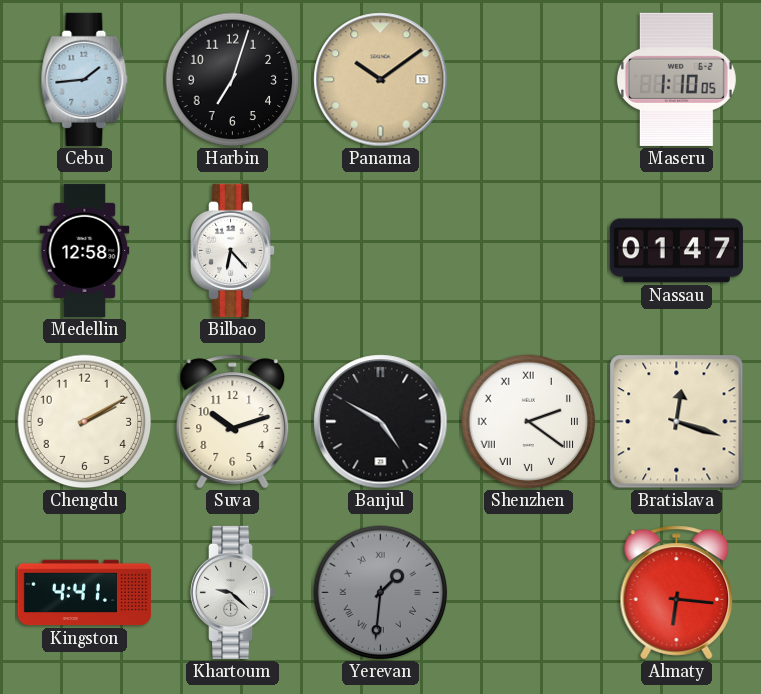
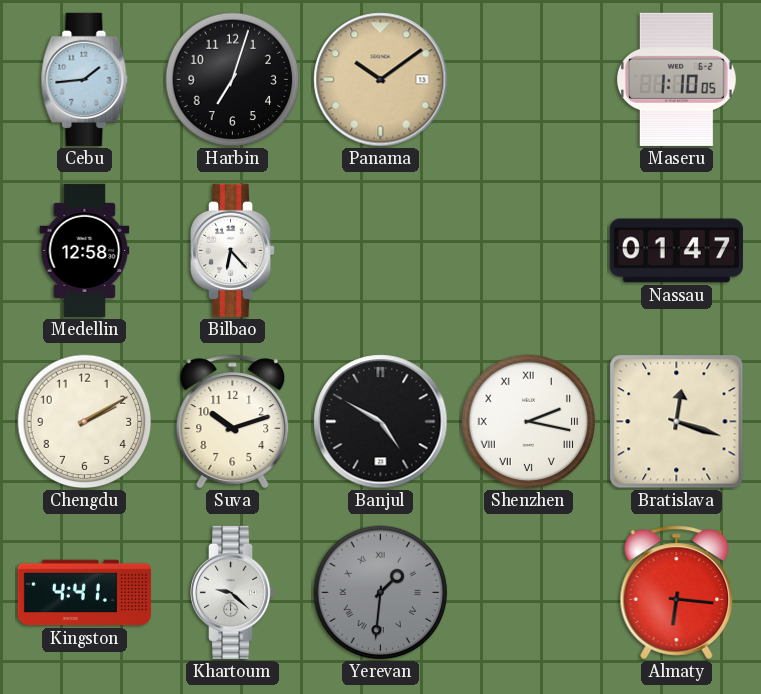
Shenzhen: 2:21 -> 2:17 (529, 422)
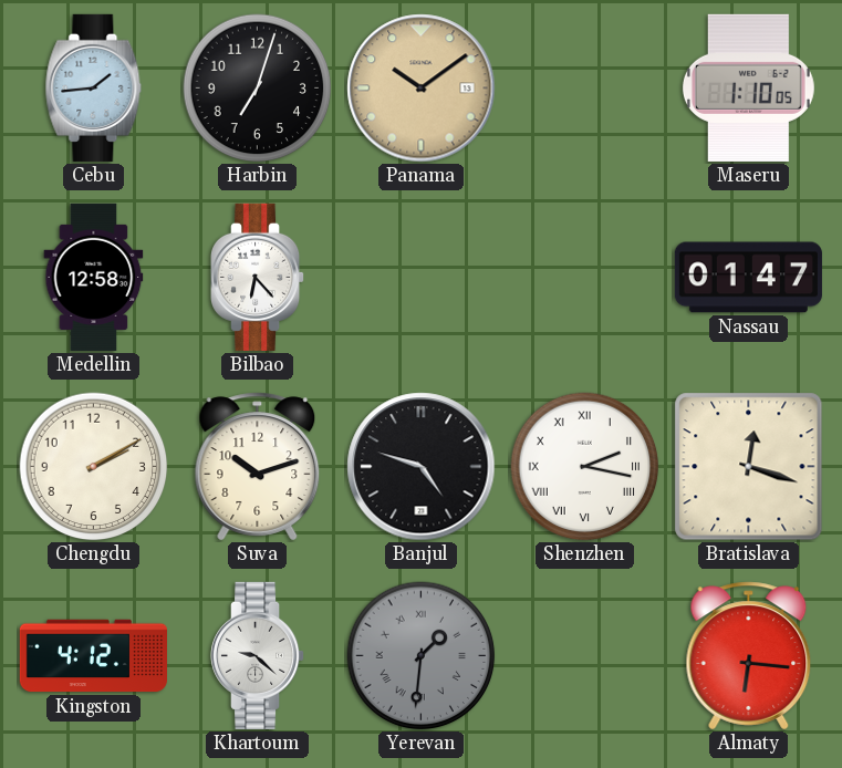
Banjul: 4:50 -> 4:48 (422, 467)
Kingston: 4:41 -> 4:12 (93, 656)
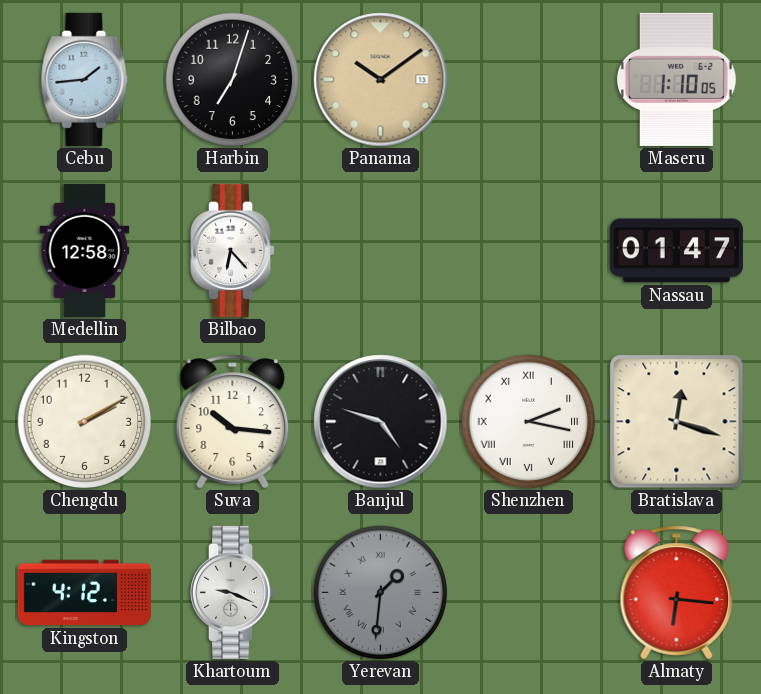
Suva: 10:12 -> 10:16 (233, 422)
Khartoum: 9:22 -> 9:19 (234, 592)
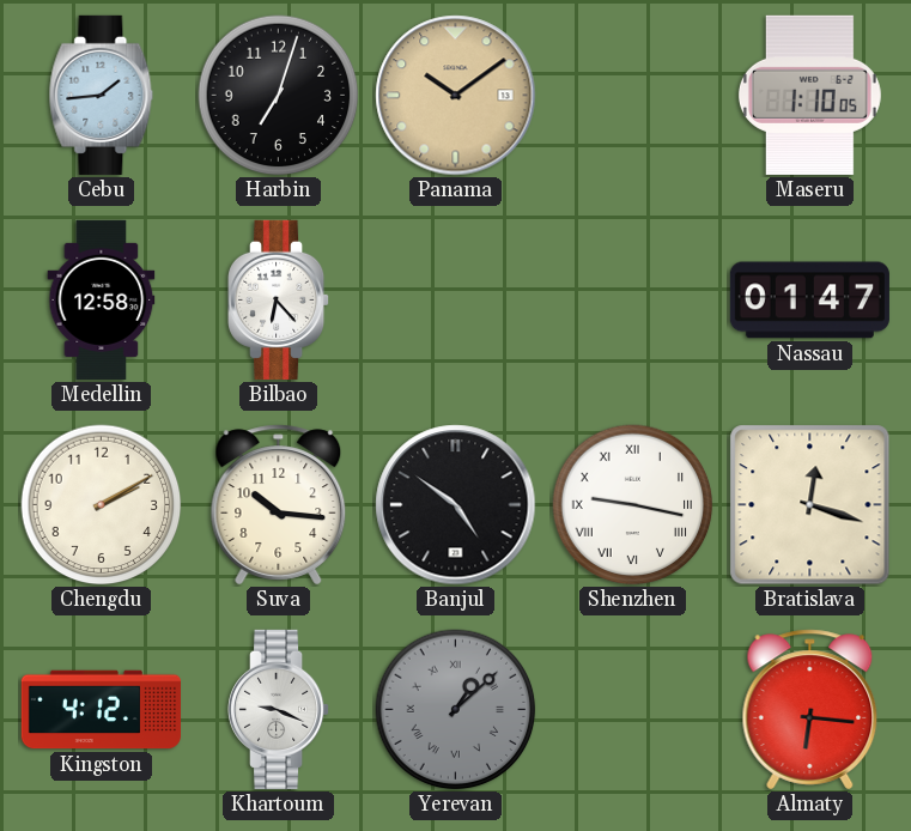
Banjul: 4:48 -> 4:51 (456, 505)
Shenzhen: 2:17 -> 9:17 (633, 505)
Yerevan: 1:31 -> 1:08 (456, 710)
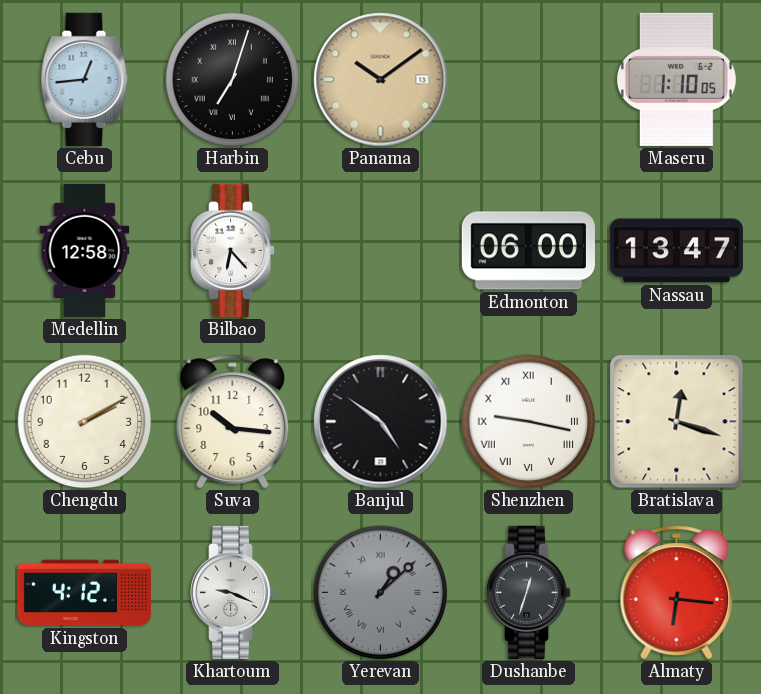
Cebu: 1:44 -> 12:44 (85, 79)
Harbin numerals: Arabic -> Roman (233, 80)
Edmonton: none -> 06:00 (528, 251)
Nassau: 01:47 -> 13:47 (676, 251)
Dushanbe: none -> 12:33 (530, 592)
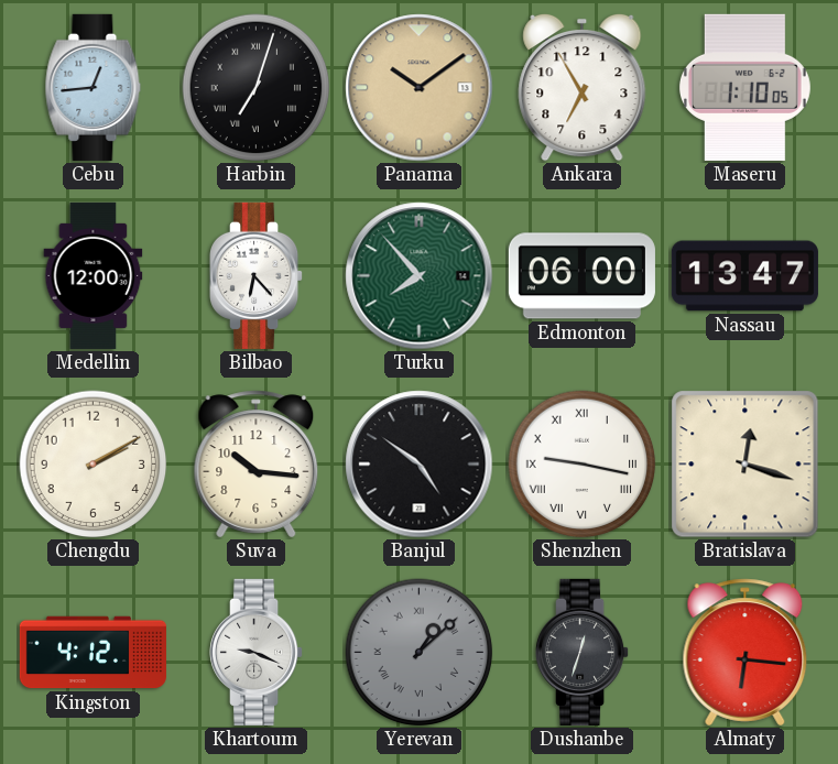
Ankara: none -> 6:55 (583, 87)
Medellin: 12:58 -> 12:00 (94, 275)
Turku: none -> 7:53 (420, 276)
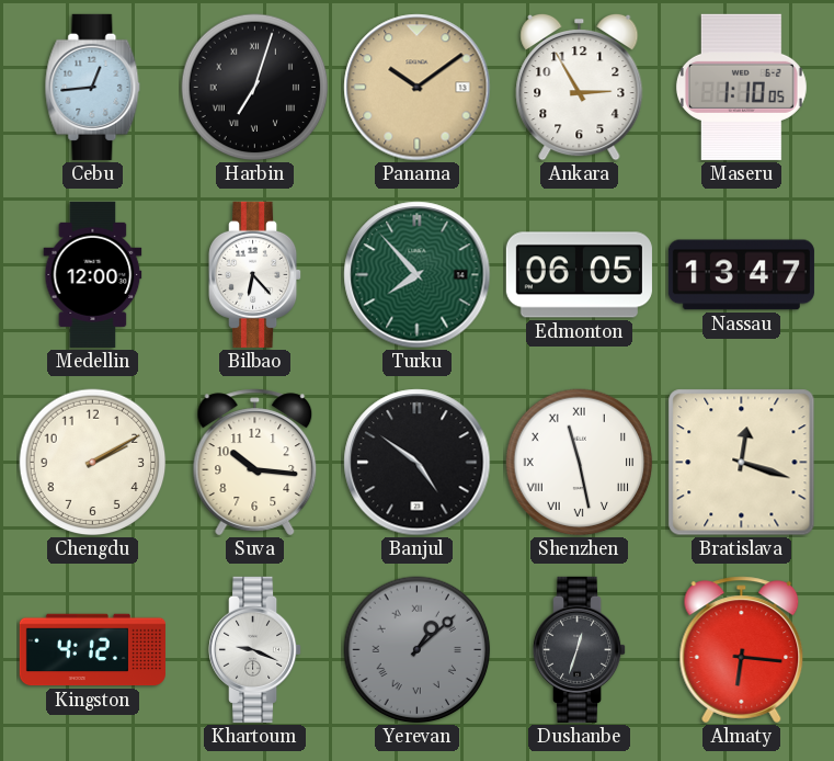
Ankara: 6:55 -> 2:55 (580, 87)
Edmonton: 06:00 -> 06:05 (579, 275)
Shenzhen: 9:17 -> 11:28 (580, 463)
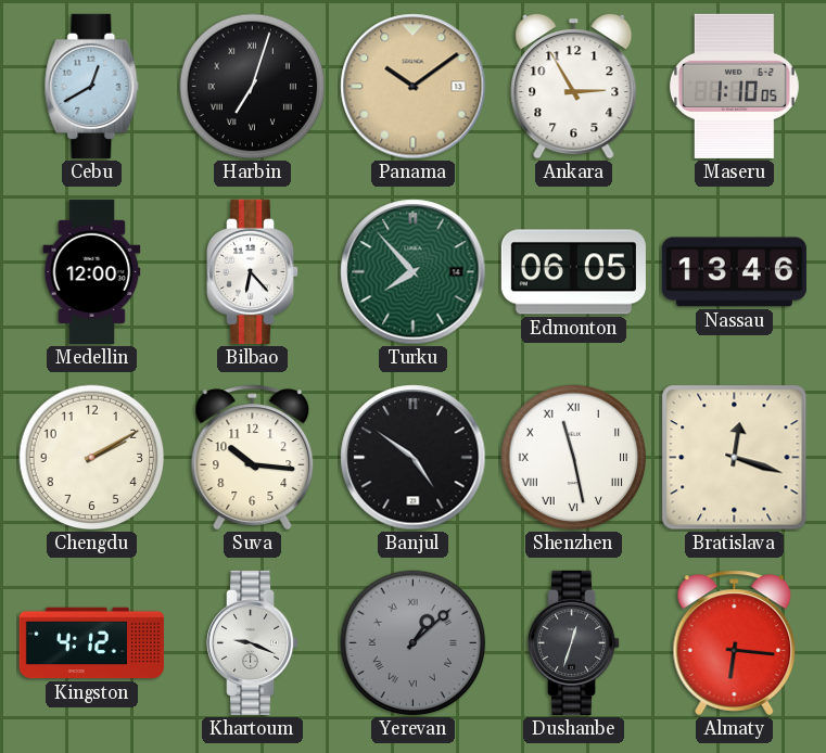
Cebu: 12:44 -> 12:40 (92, 86)
Nassau: 13:47 -> 13:46 (734, 272)
